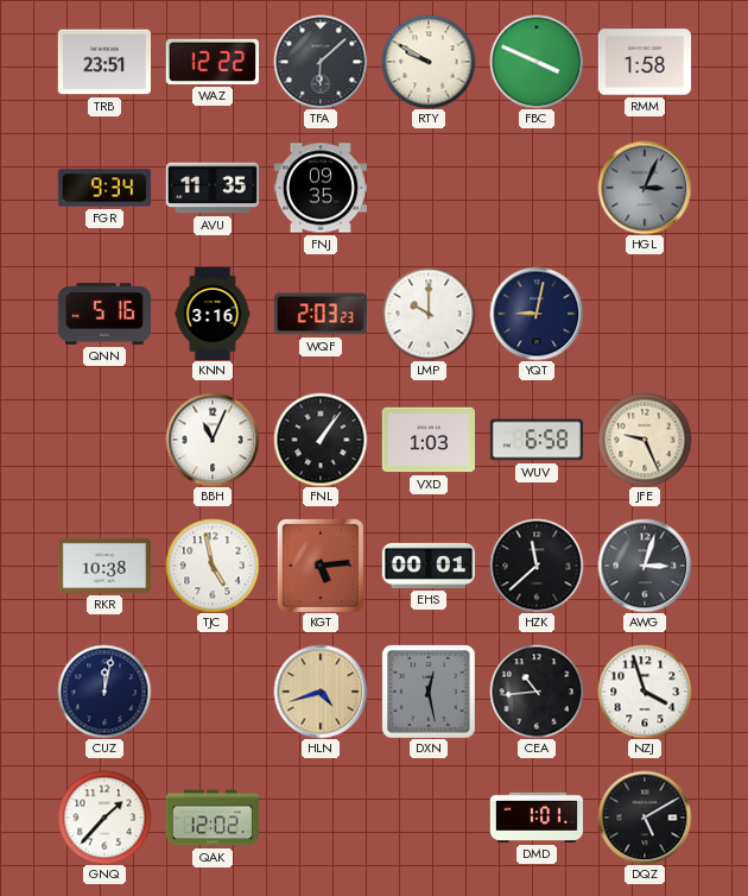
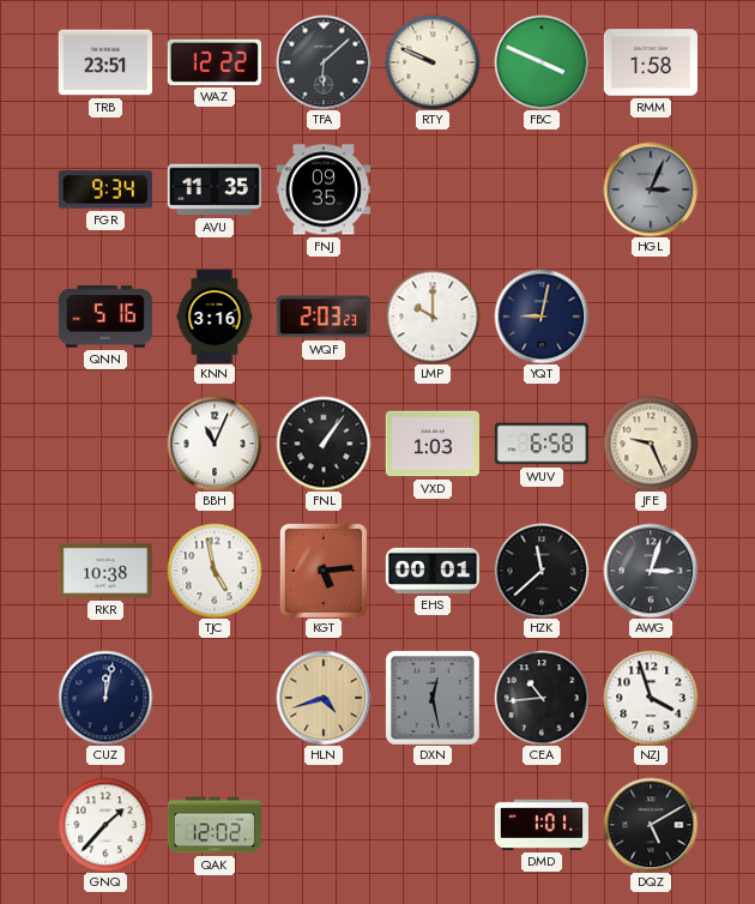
RTY: 9:50 -> 9:49 (433, 62)
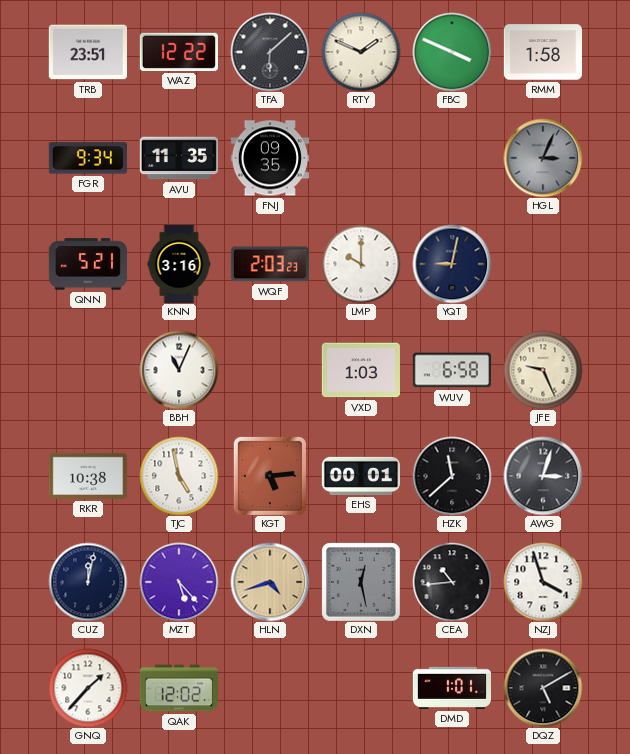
RTY: 9:49 -> 1:49 (361, 52)
QNN: 5:16 -> 5:21 (87, 264)
FNL: 1:06 -> none (324, 444)
MZT: none -> 5:23 (179, 582)
